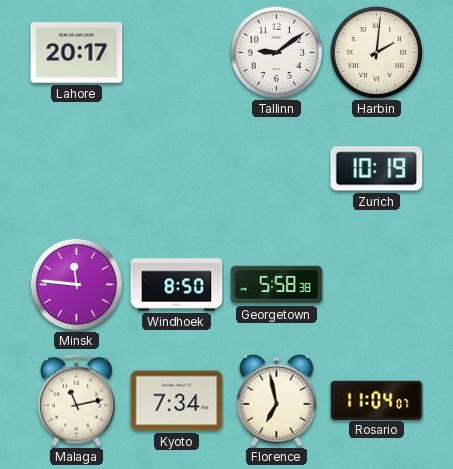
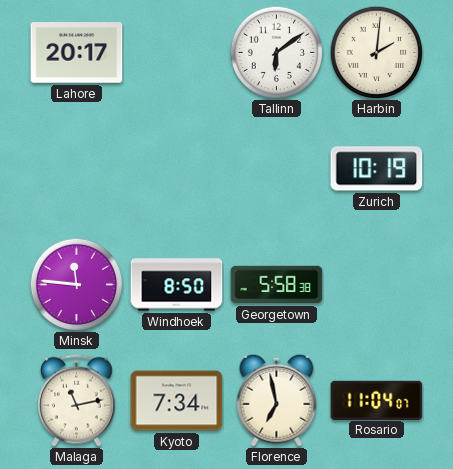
Tallinn: 9:09 -> 6:09 (276, 52)
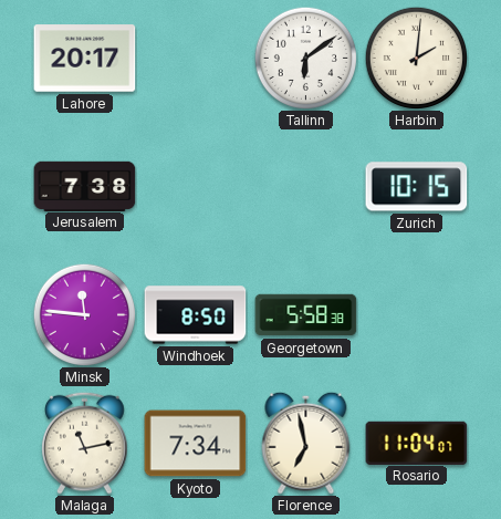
Jerusalem: none -> 7:38 (85, 186)
Zurich: 10:19 -> 10:15 (417, 187)
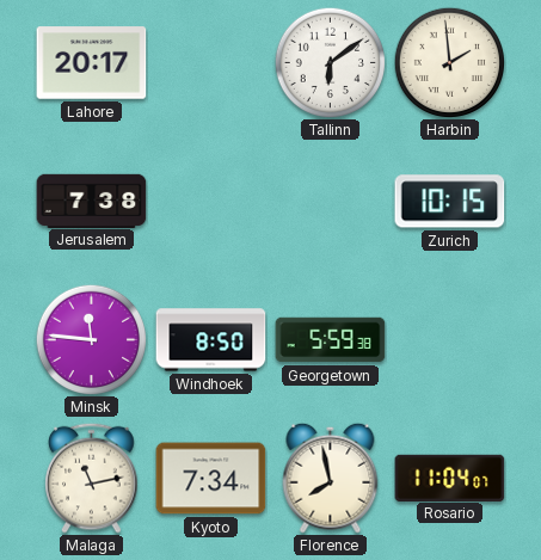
Harbin: 2:01 -> 1:59 (449, 62)
Georgetown: 5:58 -> 5:59 (331, 340)
Florence: 6:58 -> 7:58 (331, 478)
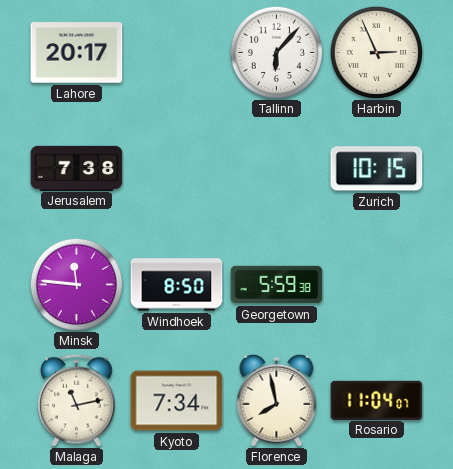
Tallinn: 6:09 -> 6:07 (276, 52)
Harbin: 1:59 -> 2:56 (376, 52)
